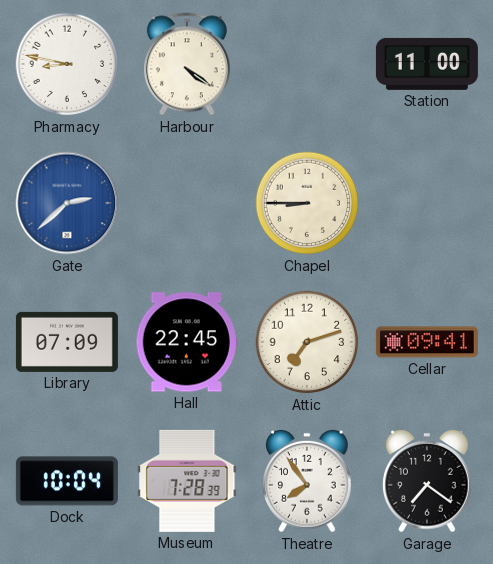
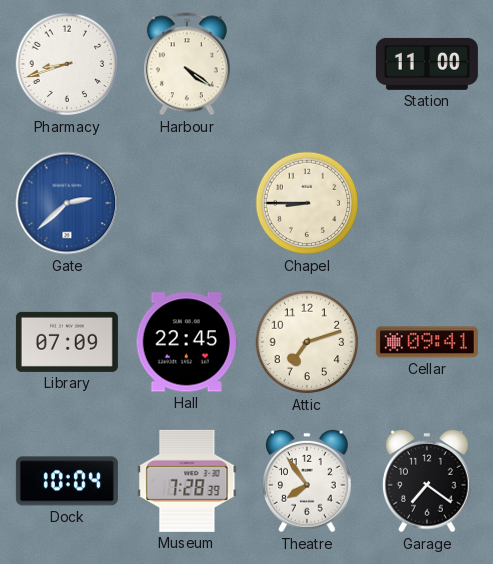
Pharmacy: 8:47 -> 8:42 (67, 64)
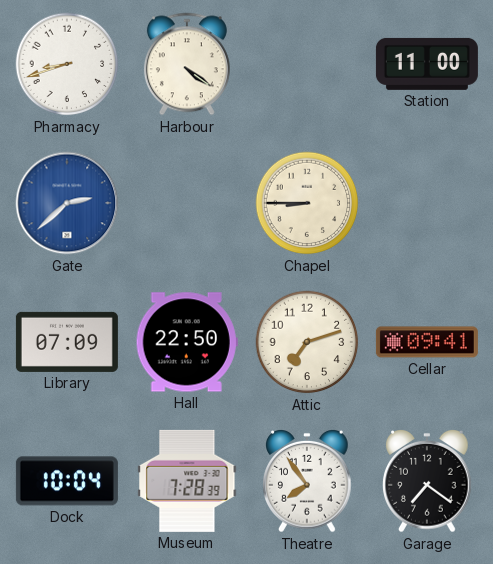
Hall: 22:45 -> 22:50 (187, 342)
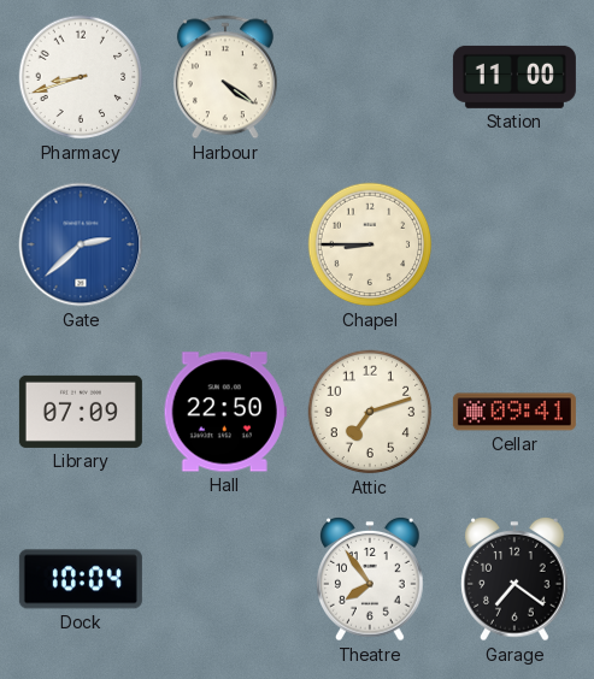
Museum: 7:28 -> none (187, 481)
